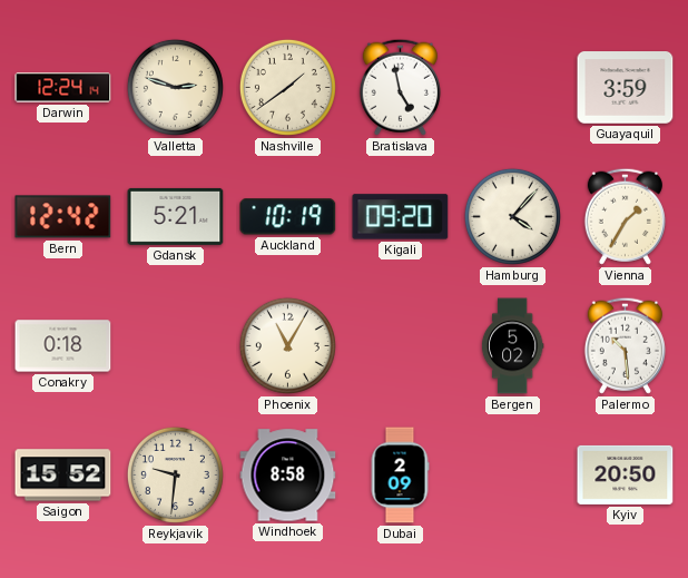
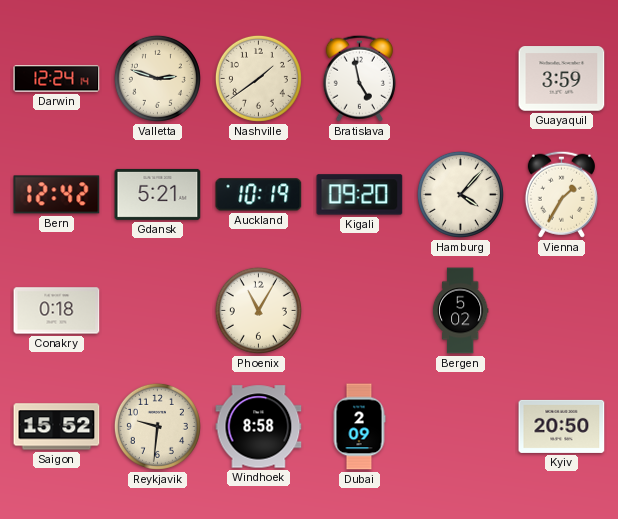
Palermo: 10:29 -> none (625, 345)
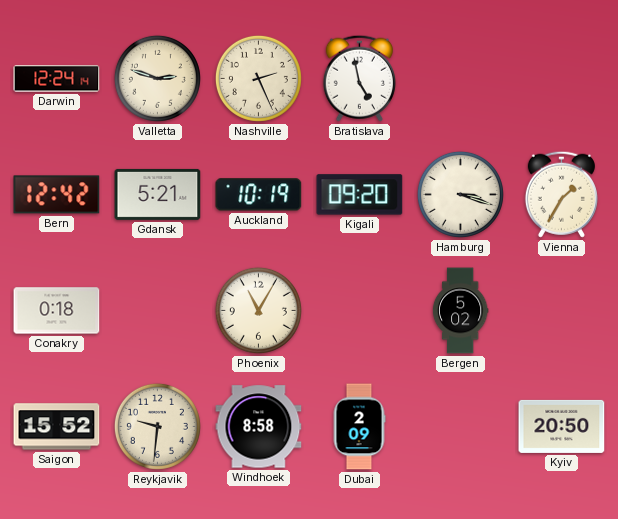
Nashville: 1:39 -> 2:26 (258, 78)
Guayaquil: 3:59 -> none (562, 79)
Hamburg: 4:07 -> 3:18 (460, 194)
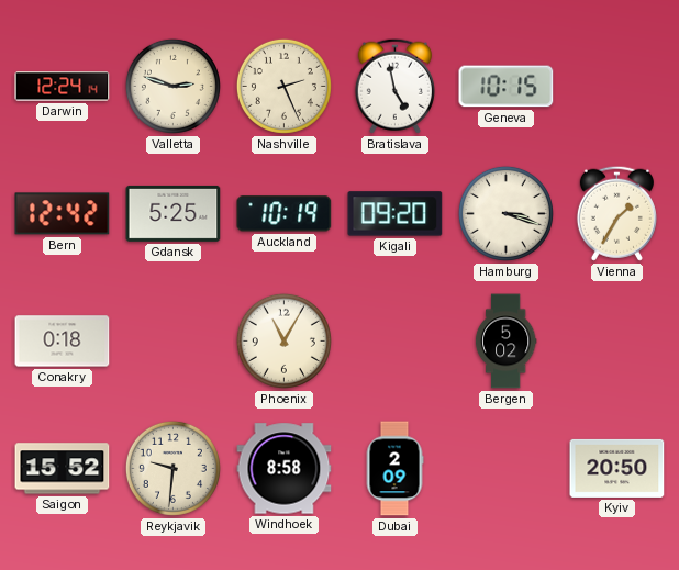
Geneva: none -> 10:15 (507, 87)
Gdansk: 5:21 -> 5:25 (174, 213)
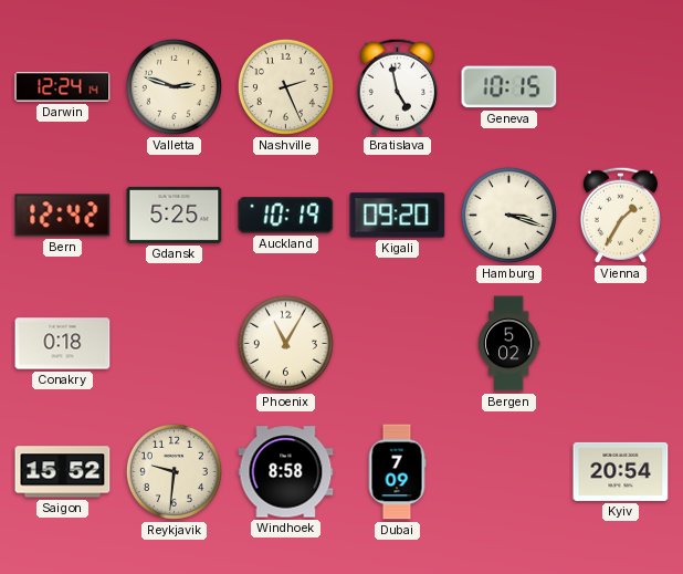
Dubai: 2:09 -> 7:09 (397, 472)
Kyiv: 20:50 -> 20:54 (621, 471)
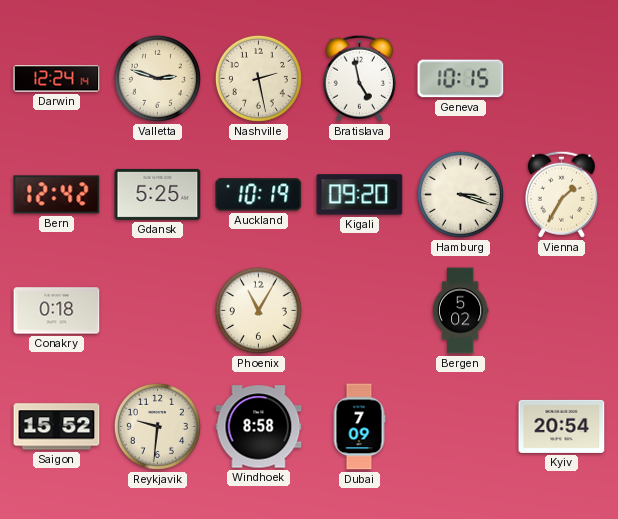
Nashville: 2:26 -> 2:28 (258, 78)
